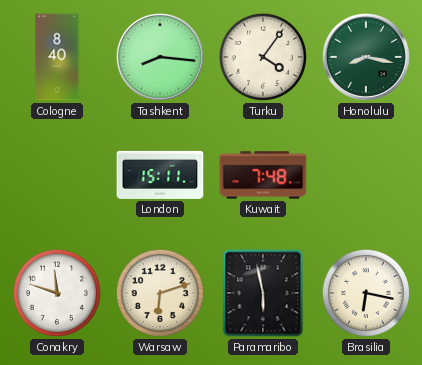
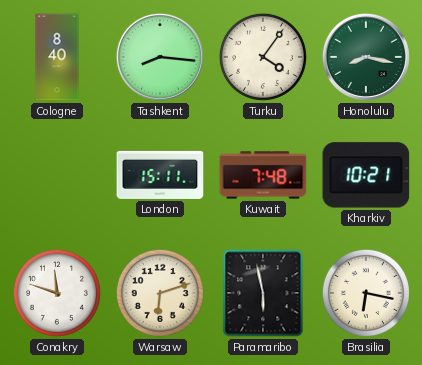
Kharkiv: none -> 10:21 (366, 175)
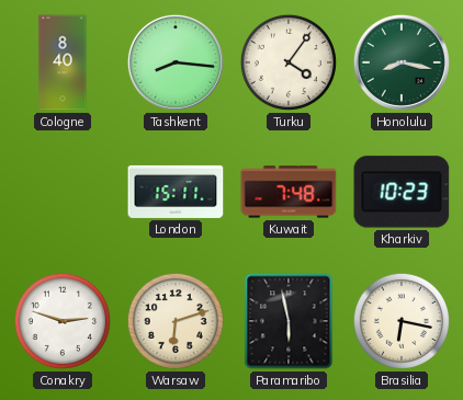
Kharkiv: 10:21 -> 10:23 (402, 192)
Conakry: 11:48 -> 2:48 (63, 321)
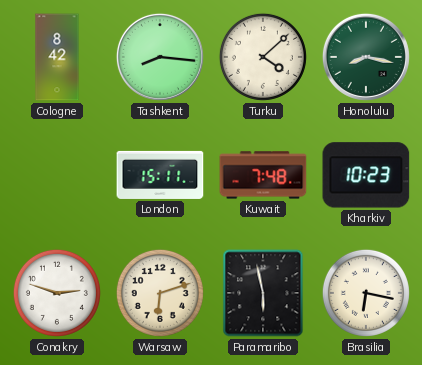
Cologne: 8:40 -> 8:42 (57, 57)
Turku: 4:06 -> 4:08 (263, 57)
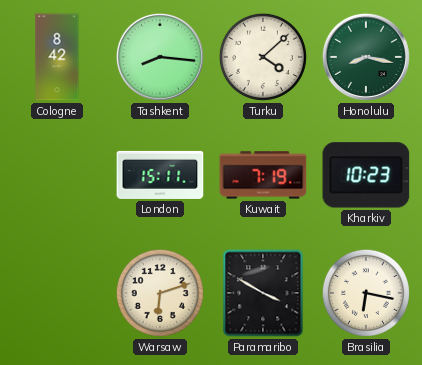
Kuwait: 7:48 -> 7:19 (263, 175)
Conakry: 2:48 -> none (57, 293)
Paramaribo: 5:58 -> 3:50 (263, 293)
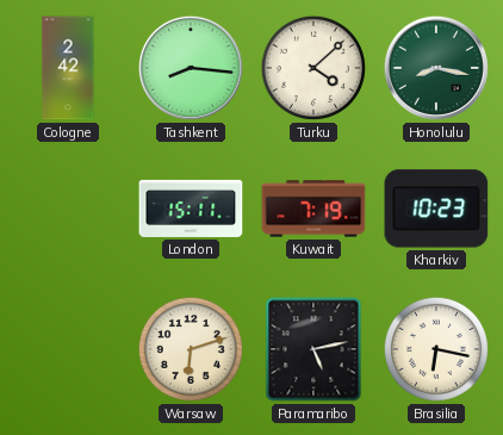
Cologne: 8:42 -> 2:42 (68, 68)
Paramaribo: 3:50 -> 5:13 (313, 349)
